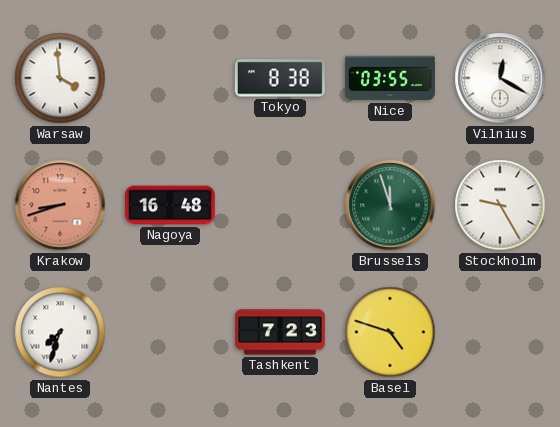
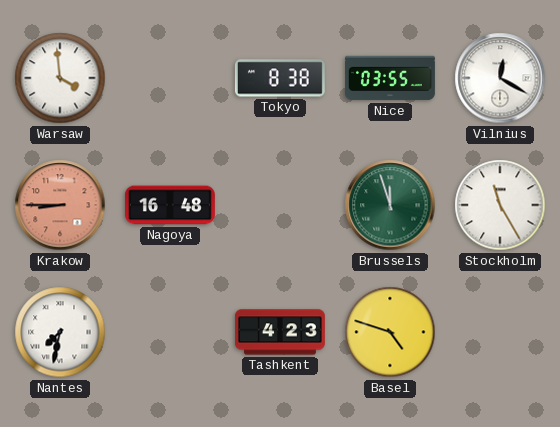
Krakow: 8:42 -> 8:45 (60, 205)
Stockholm: 9:25 -> 11:25 (500, 205)
Nantes: 7:33 -> 7:32 (60, 332)
Tashkent: 7:23 -> 4:23 (281, 332)
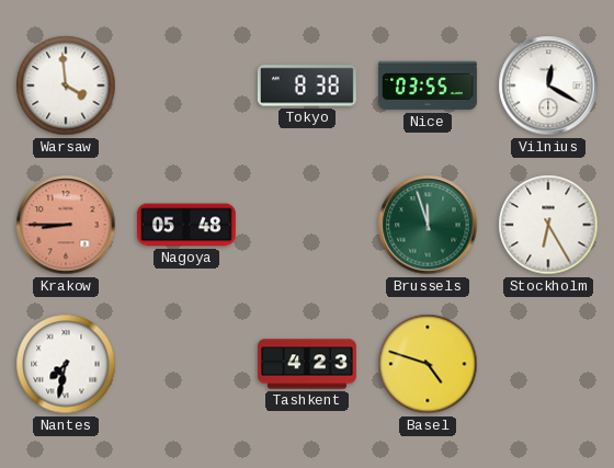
Nagoya: 16:48 -> 05:48 (186, 225)
Stockholm: 11:25 -> 6:25 (548, 225)
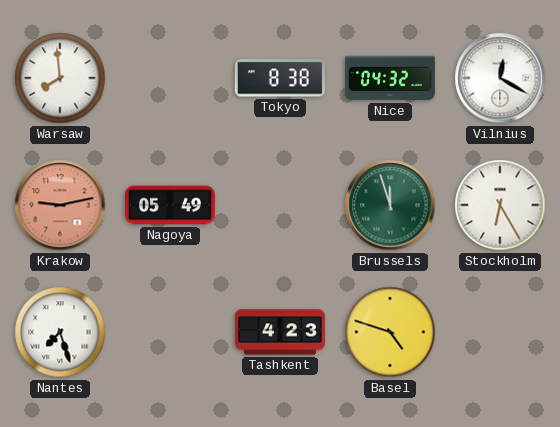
Warsaw: 3:59 -> 7:59 (60, 78)
Nice: 03:55 -> 04:32 (391, 78)
Krakow: 8:45 -> 9:13 (60, 205)
Nagoya: 05:48 -> 05:49 (170, 205)
Nantes: 7:32 -> 7:27 (60, 332)
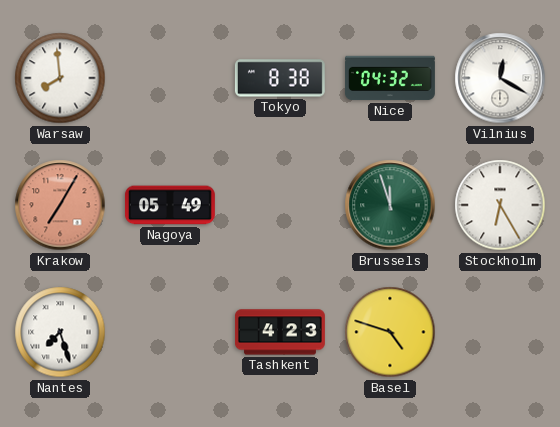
Krakow: 9:13 -> 7:05 (60, 205)
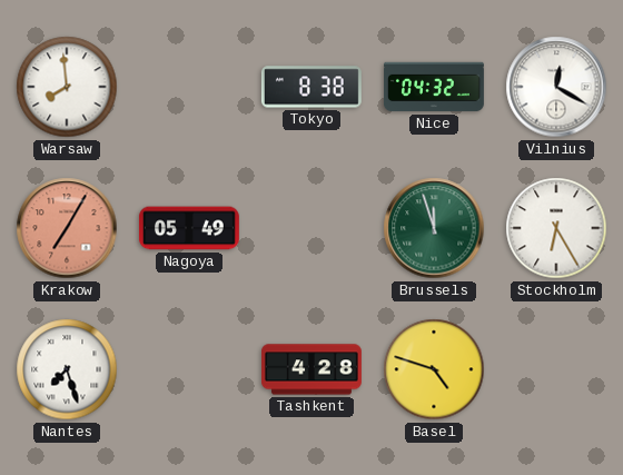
Tashkent: 4:23 -> 4:28 (313, 369)
